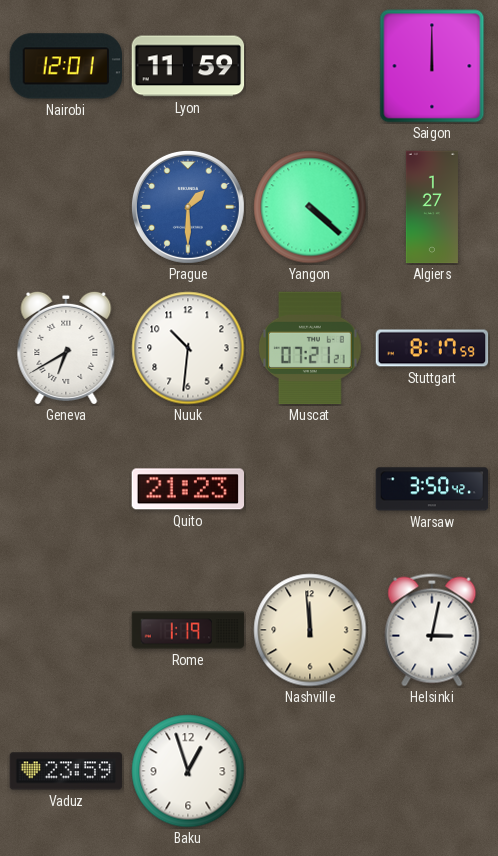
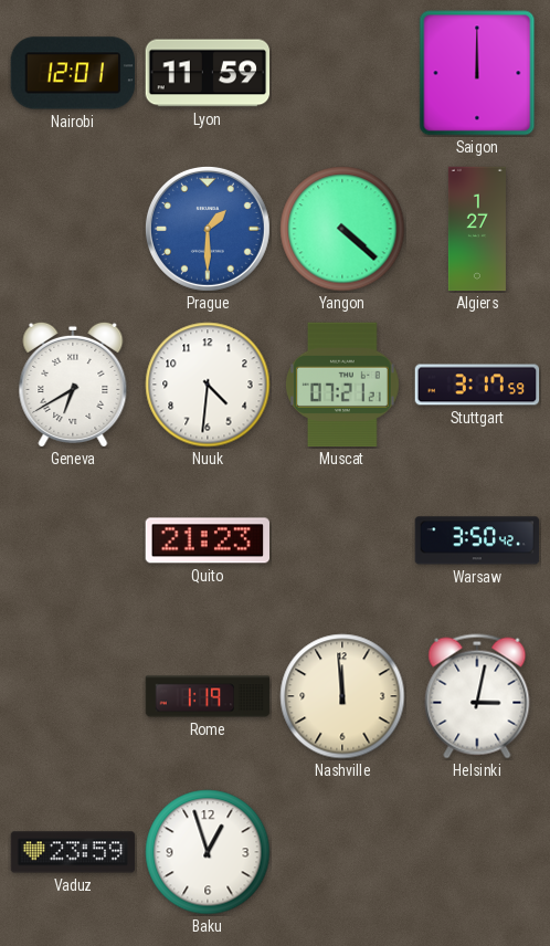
Nuuk: 10:31 -> 4:31 (208, 385)
Stuttgart: 8:17 -> 3:17 (477, 385)
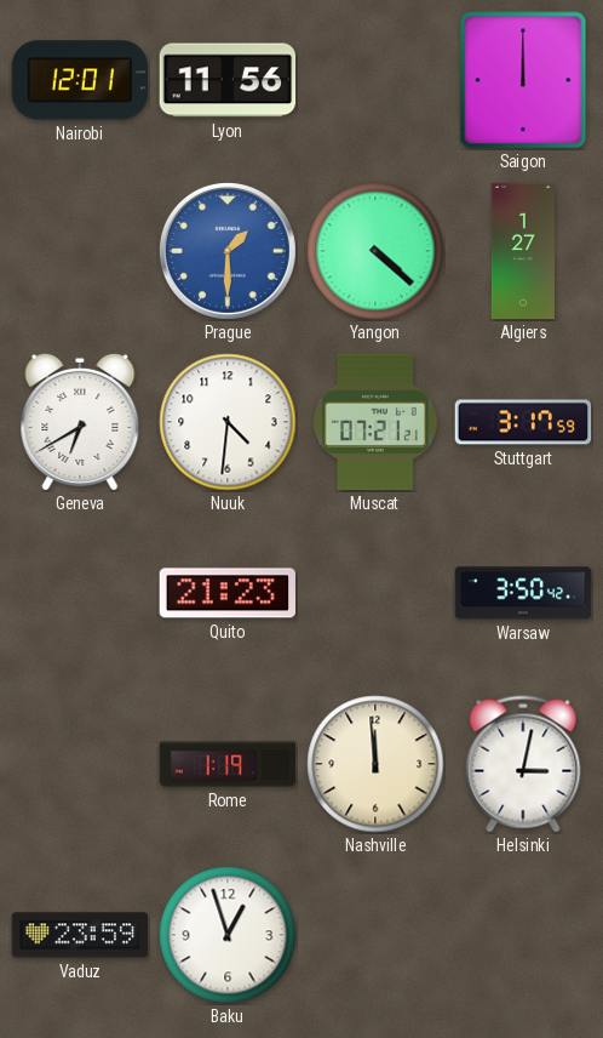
Lyon: 11:59 -> 11:56 (228, 80)
